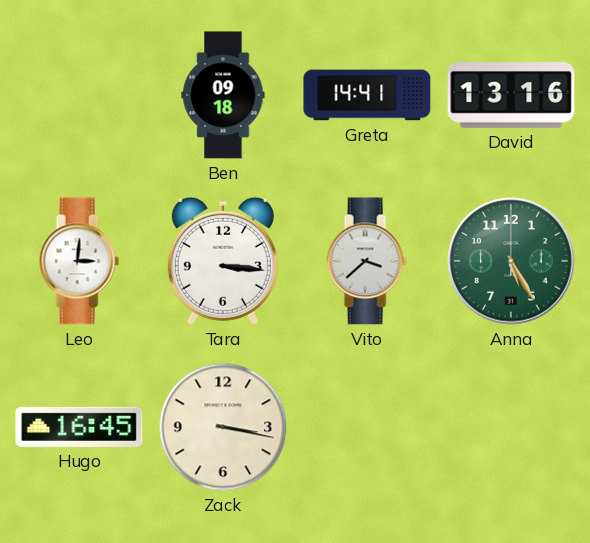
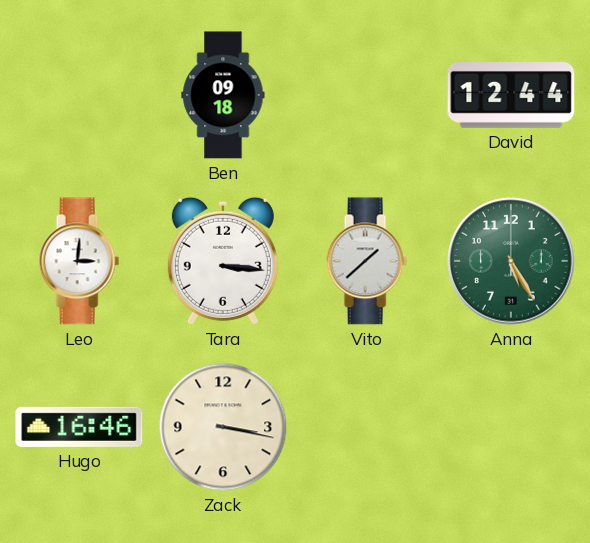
Greta: 14:41 -> none (367, 95)
David: 13:16 -> 12:44 (511, 96)
Vito: 3:38 -> 1:38 (367, 261)
Hugo: 16:45 -> 16:46 (79, 427)
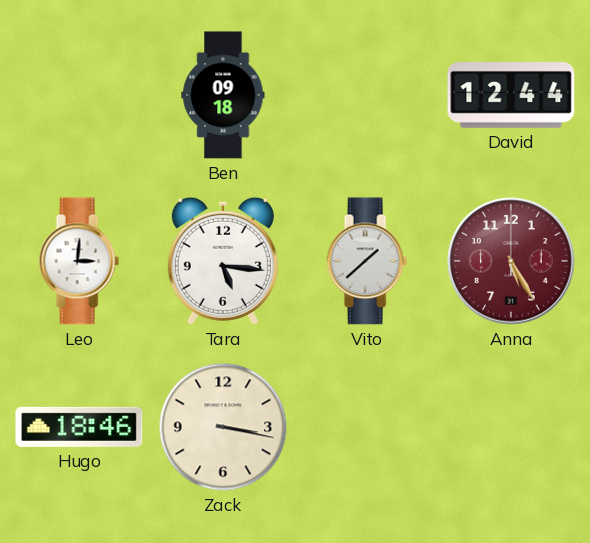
Tara: 3:16 -> 5:16 (223, 261)
Anna dial: green -> burgundy (511, 261)
Hugo: 16:46 -> 18:46 (79, 427)
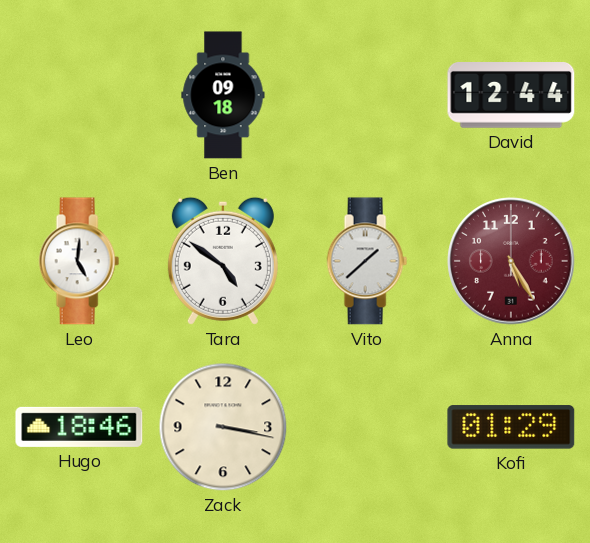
Leo: 3:01 -> 5:01 (79, 261)
Tara: 5:16 -> 4:51 (223, 261)
Kofi: none -> 01:29 (511, 427)
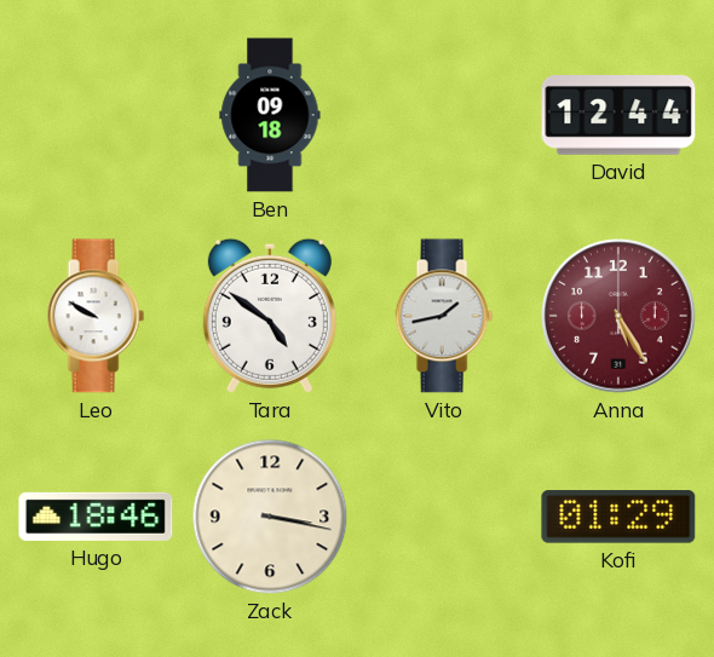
Leo: 5:01 -> 9:50 (96, 316)
Vito: 1:38 -> 1:43 (444, 316)
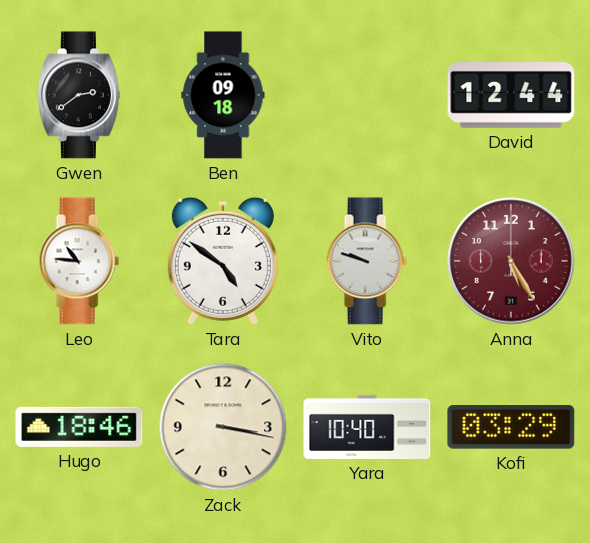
Gwen: none -> 2:39 (79, 95)
Leo: 9:50 -> 10:46 (79, 261)
Vito: 1:43 -> 9:48 (367, 261)
Yara: none -> 10:40 (367, 427)
Kofi: 01:29 -> 03:29 (511, 427)
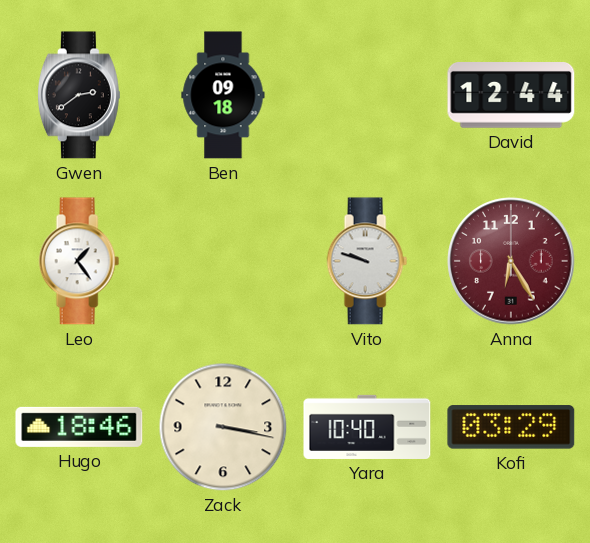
Leo: 10:46 -> 1:24 (79, 261)
Tara: 4:51 -> none (223, 261)
Anna: 5:25 -> 6:25 (511, 261)
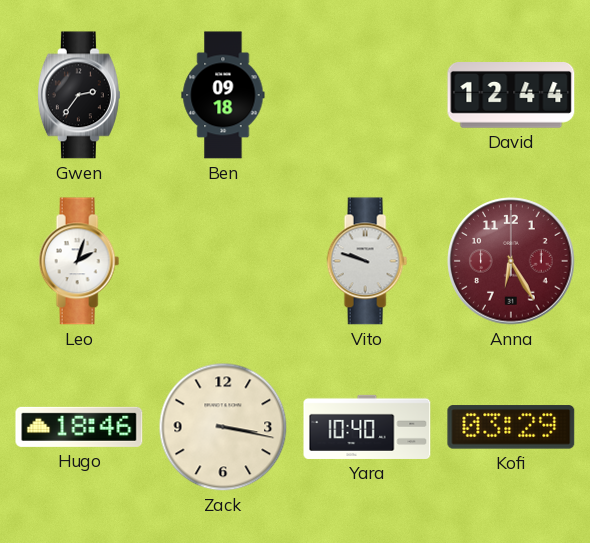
Gwen: 2:39 -> 2:36 (79, 95)
Leo: 1:24 -> 2:03 (79, 261)
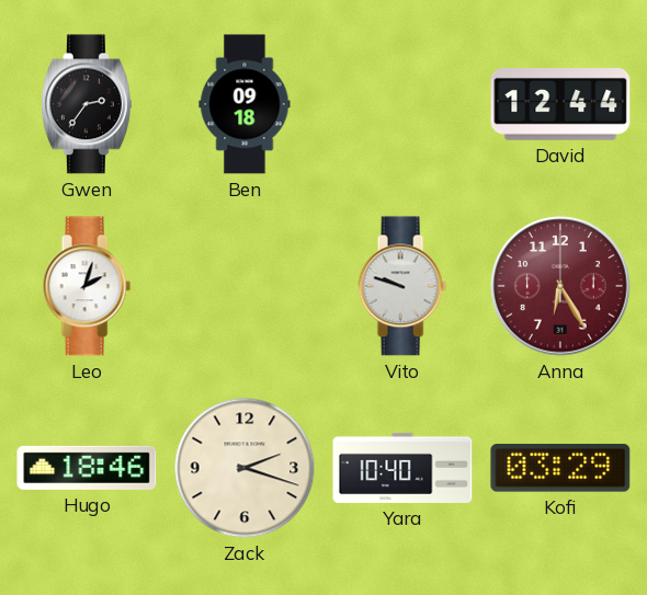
Zack: 3:17 -> 2:18 (245, 468)
